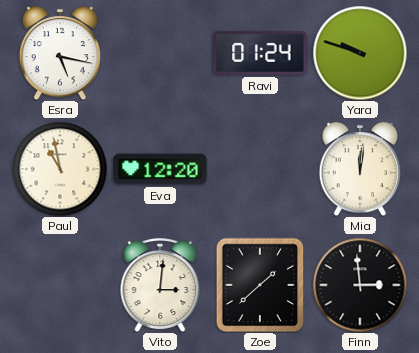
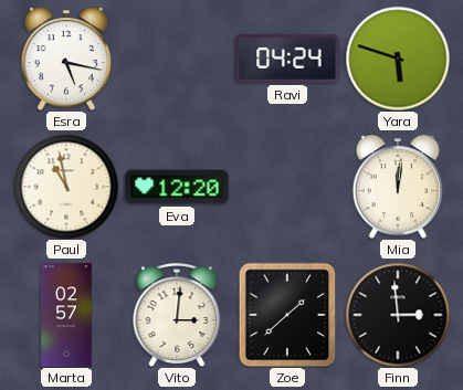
Ravi: 01:24 -> 04:24 (287, 59)
Yara: 9:48 -> 5:48 (398, 59)
Marta: none -> 02:57 (66, 315)
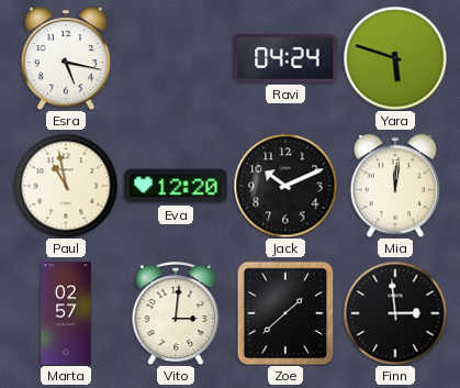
Jack: none -> 10:11 (285, 186)
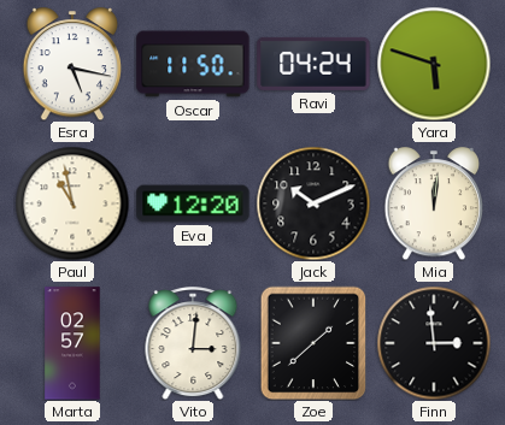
Oscar: none -> 11:50 (193, 64)
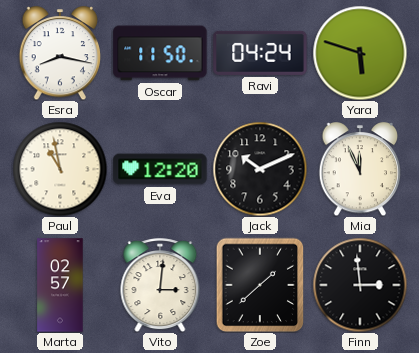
Esra: 5:17 -> 8:17 (59, 53)
Mia: 12:01 -> 11:56 (359, 169)
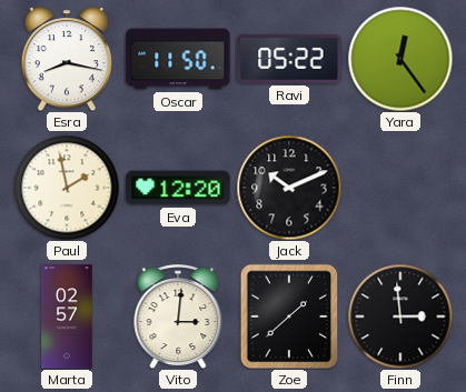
Ravi: 04:24 -> 05:22 (289, 59)
Yara: 5:48 -> 12:24 (400, 59)
Paul: 10:58 -> 1:58 (67, 188)
Mia: 11:56 -> none (359, 169)
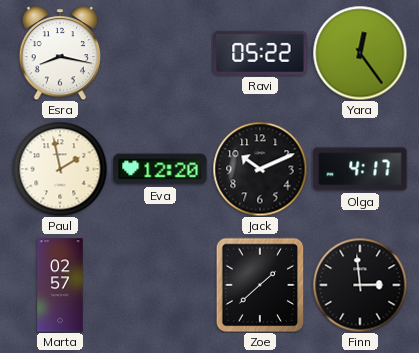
Oscar: 11:50 -> none (178, 59)
Olga: none -> 4:17 (360, 169)
Vito: 3:01 -> none (178, 316)
